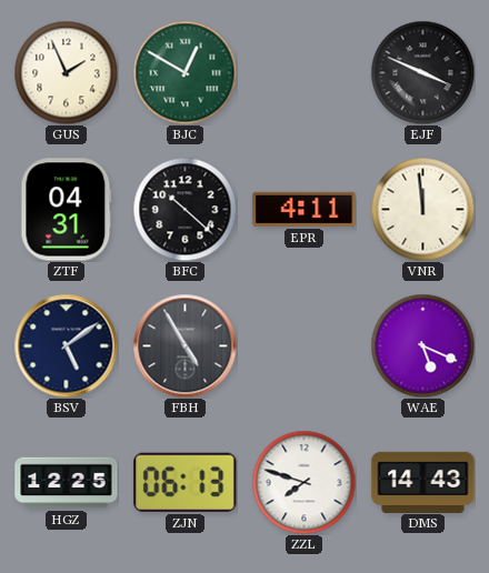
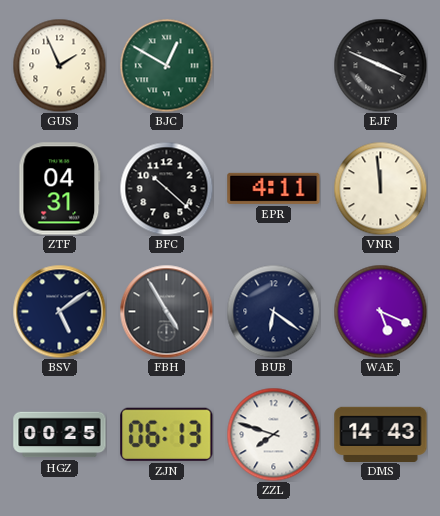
BUB: none -> 6:21 (273, 311)
HGZ: 12:25 -> 00:25 (60, 435)
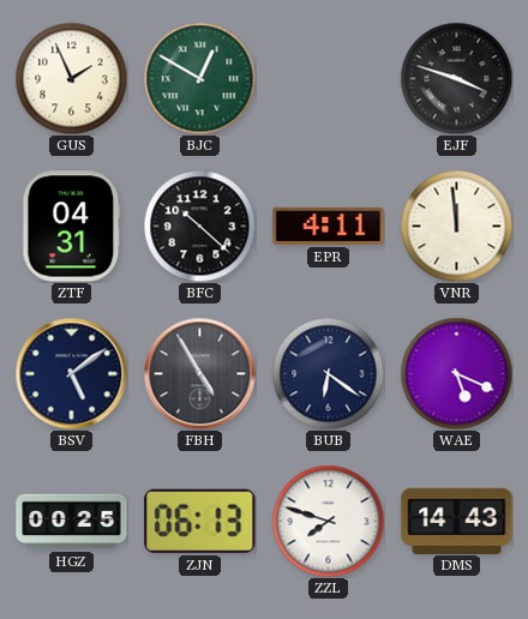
EJF: 3:49 -> 3:48 (456, 78)
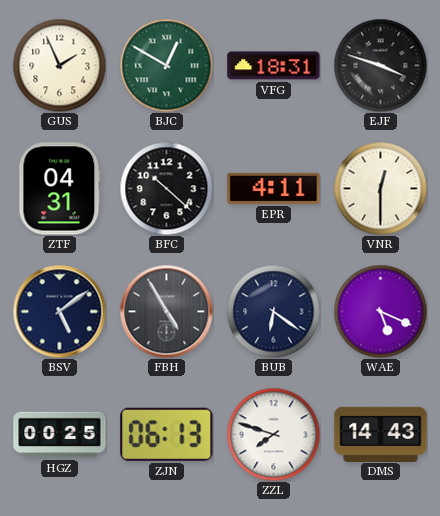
VFG: none -> 18:31 (274, 66)
VNR: 11:59 -> 12:30 (380, 188)
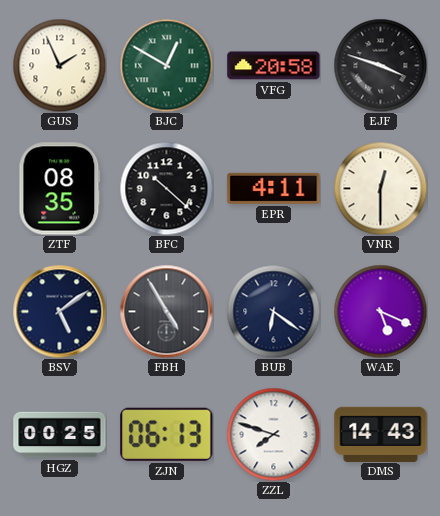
VFG: 18:31 -> 20:58 (274, 66)
ZTF: 04:31 -> 08:35 (60, 189)
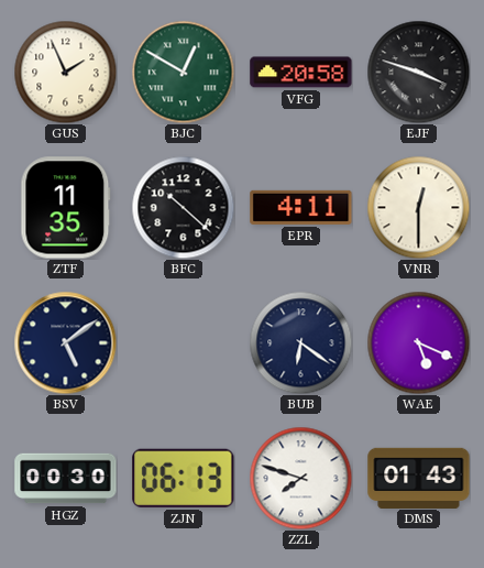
ZTF: 08:35 -> 11:35 (66, 208)
FBH: 4:55 -> none (166, 311)
HGZ: 00:25 -> 00:30 (66, 479)
DMS: 14:43 -> 01:43 (419, 478)
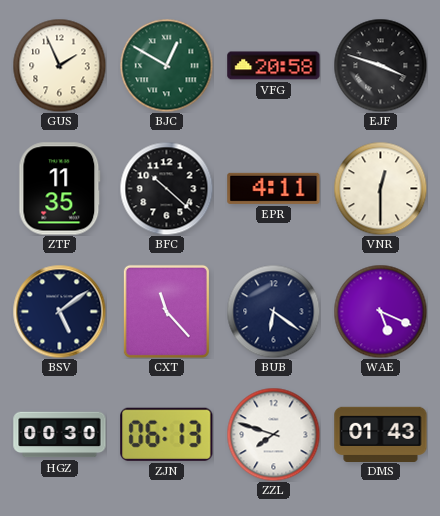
CXT: none -> 11:23 (166, 311)
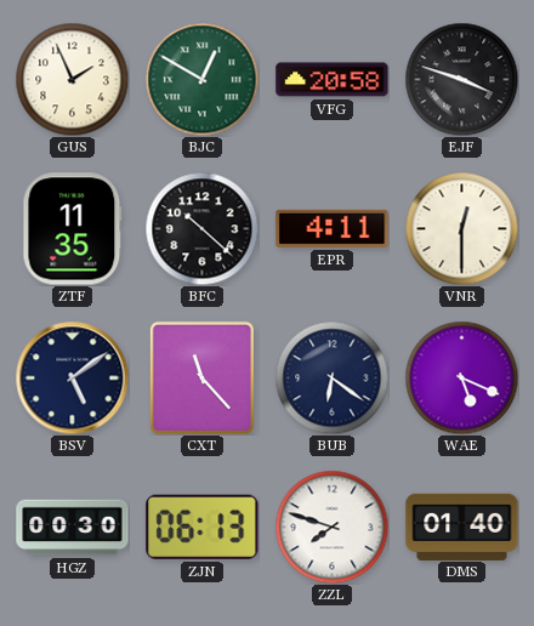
DMS: 01:43 -> 01:40 (462, 527)
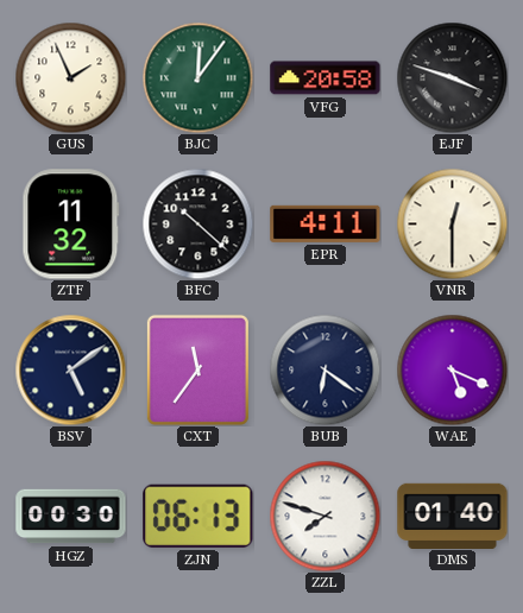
BJC: 12:50 -> 12:06 (197, 77)
ZTF: 11:35 -> 11:32 (71, 225)
CXT: 11:23 -> 11:36 (197, 369)
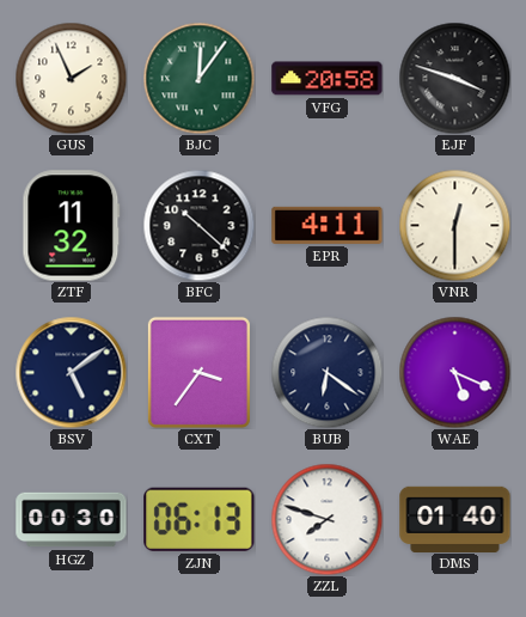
CXT: 11:36 -> 3:36 (198, 372)
